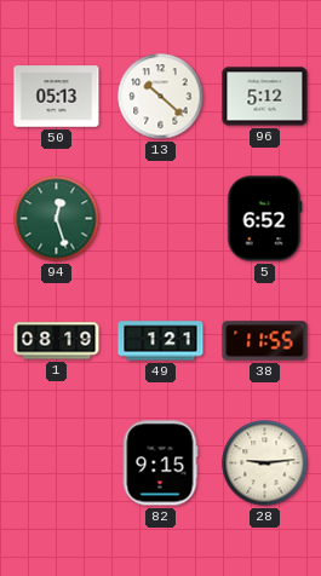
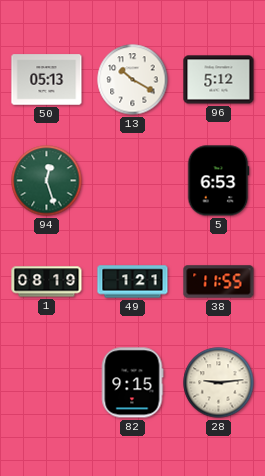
13: 10:22 -> 10:20 (133, 80)
5: 6:52 -> 6:53 (218, 181)
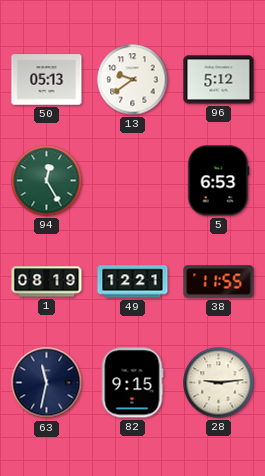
13: 10:20 -> 9:39 (133, 80)
94: 12:27 -> 12:25 (47, 181)
49: 1:21 -> 12:21 (133, 282)
63: none -> 11:32 (47, 383)
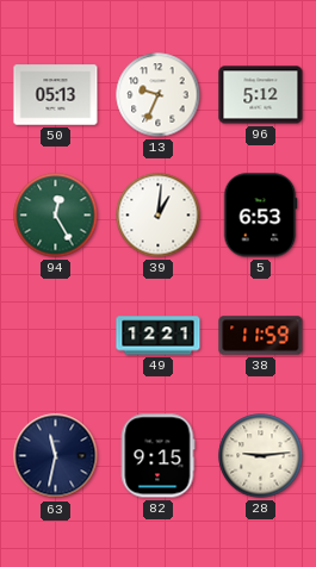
13: 9:39 -> 9:34 (159, 95)
39: none -> 1:01 (159, 216)
1: 08:19 -> none (47, 282)
38: 11:55 -> 11:59 (261, 336)
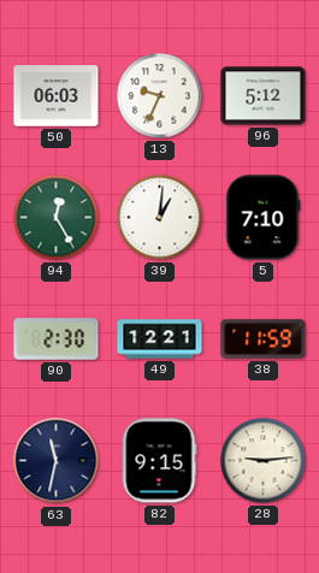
50: 05:13 -> 06:03 (57, 96)
5: 6:53 -> 7:10 (262, 218)
90: none -> 2:30 (57, 339)
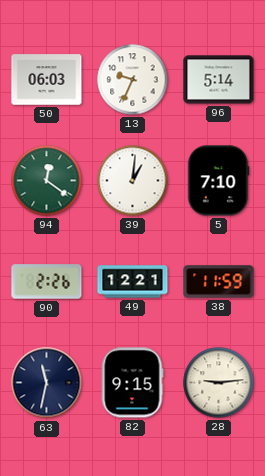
96: 5:12 -> 5:14 (219, 80)
94: 12:25 -> 12:21 (47, 181)
90: 2:30 -> 2:26 (47, 282)
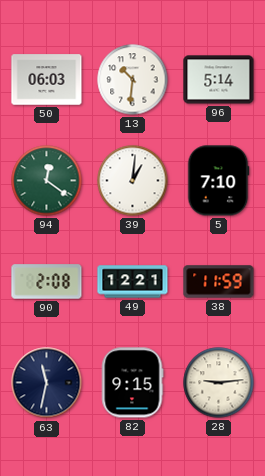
13: 9:34 -> 10:31 (133, 80)
90: 2:26 -> 2:08 (47, 282)
